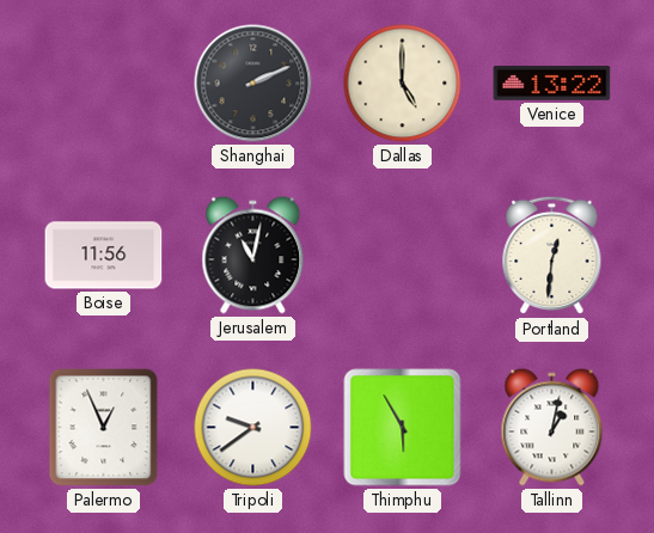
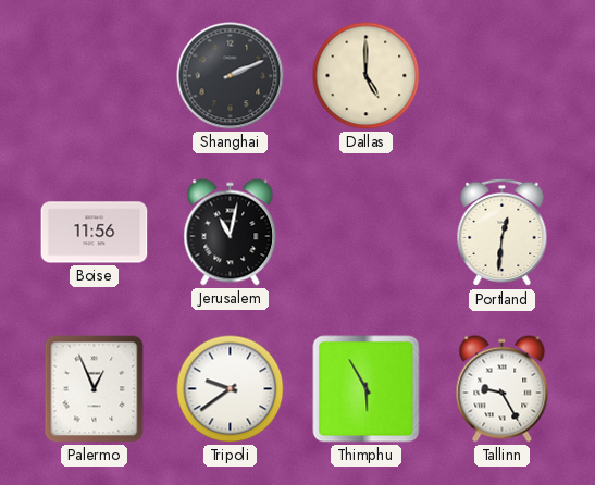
Venice: 13:22 -> none (552, 84)
Tallinn: 1:02 -> 9:25 (503, 389)
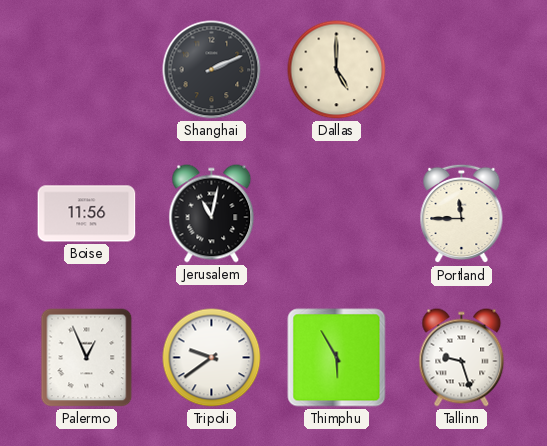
Portland: 12:31 -> 11:45 (462, 214)
Tallinn: 9:25 -> 9:27 (462, 358)
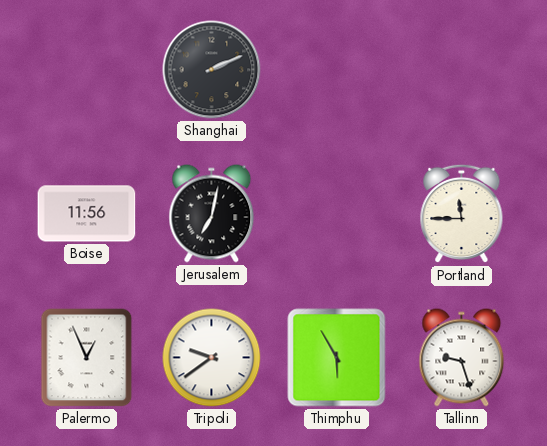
Dallas: 5:00 -> none (337, 70)
Jerusalem: 11:02 -> 7:02 (212, 214)
